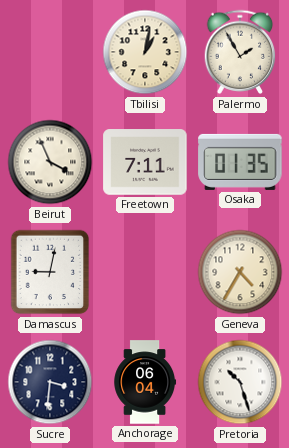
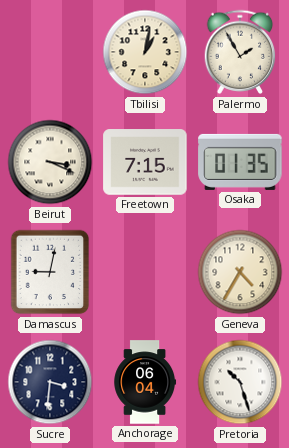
Beirut: 3:56 -> 3:19 (50, 162)
Freetown: 7:11 -> 7:15 (145, 162)
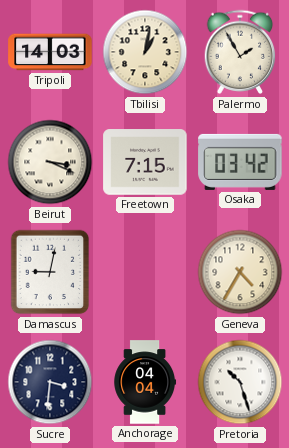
Tripoli: none -> 14:03 (50, 52)
Osaka: 01:35 -> 03:42 (240, 162)
Anchorage: 06:04 -> 04:04 (145, 382)
